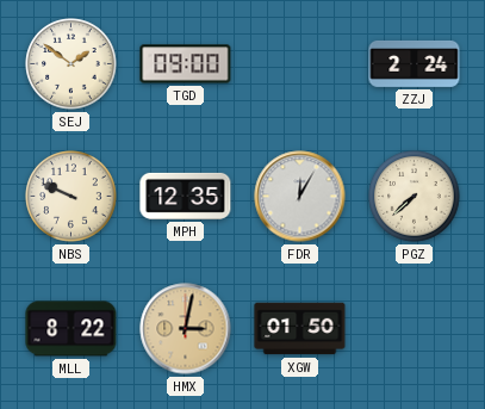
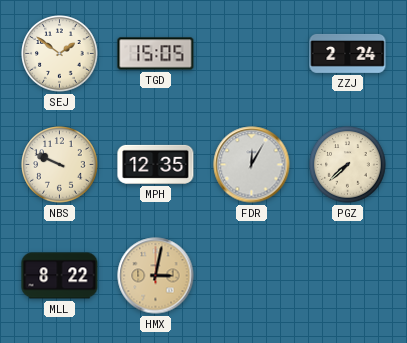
TGD: 09:00 -> 15:05 (156, 54)
XGW: 01:50 -> none (300, 329)
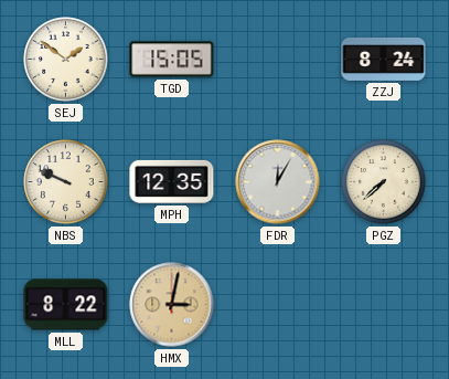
ZZJ: 2:24 -> 8:24 (384, 59)
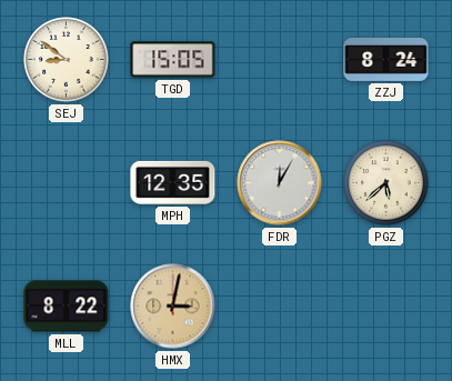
SEJ: 1:51 -> 8:51 (67, 60)
NBS: 9:49 -> none (66, 182)
PGZ: 7:38 -> 5:38 (386, 183)
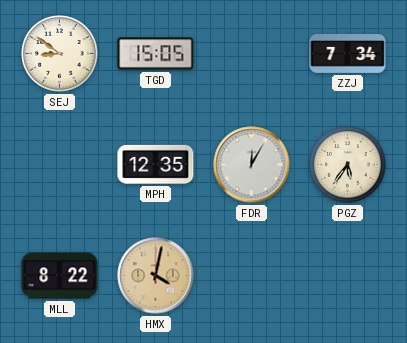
ZZJ: 8:24 -> 7:34 (348, 53)
PGZ: 5:38 -> 5:36 (348, 165)
HMX: 3:02 -> 4:02 (156, 276)
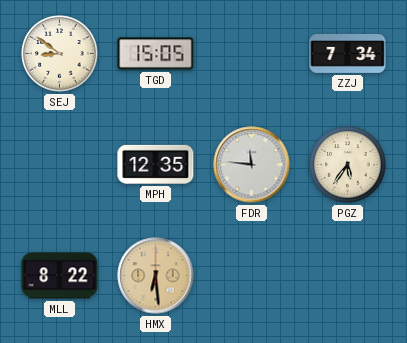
FDR: 12:05 -> 11:46 (252, 165)
HMX: 4:02 -> 6:29 (156, 276)
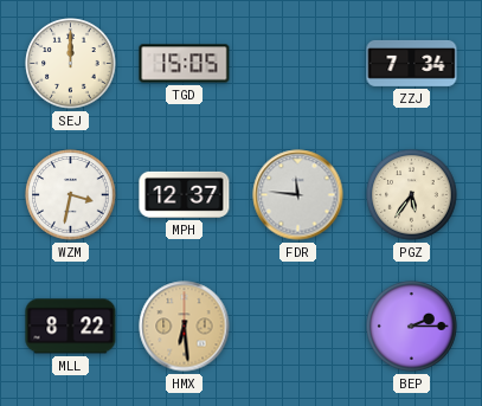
SEJ: 8:51 -> 12:00 (71, 64)
WZM: none -> 3:32 (71, 195)
MPH: 12:35 -> 12:37 (185, 194)
BEP: none -> 2:15 (412, 327)
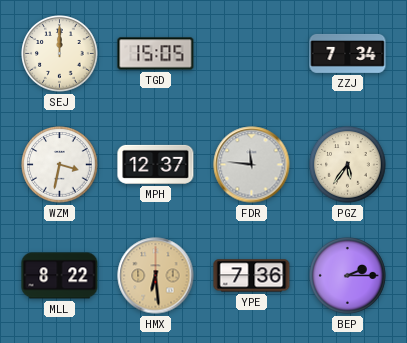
YPE: none -> 7:36 (252, 276)
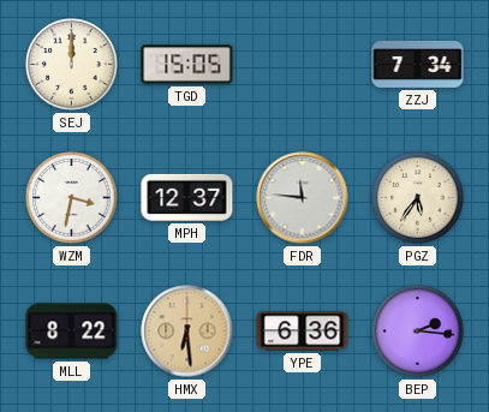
YPE: 7:36 -> 6:36 (303, 332)
BEP: 2:15 -> 2:16 (418, 332)
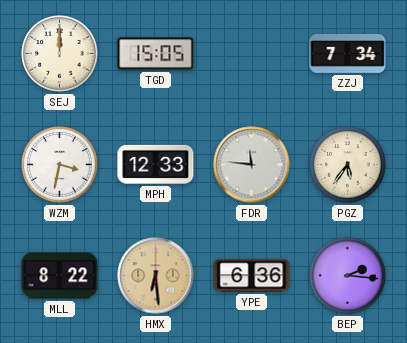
MPH: 12:37 -> 12:33 (156, 164)
